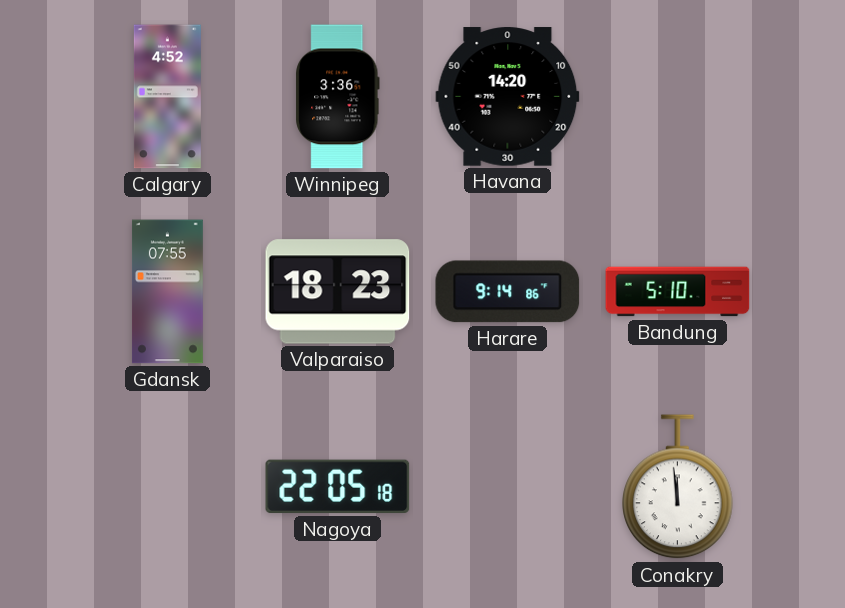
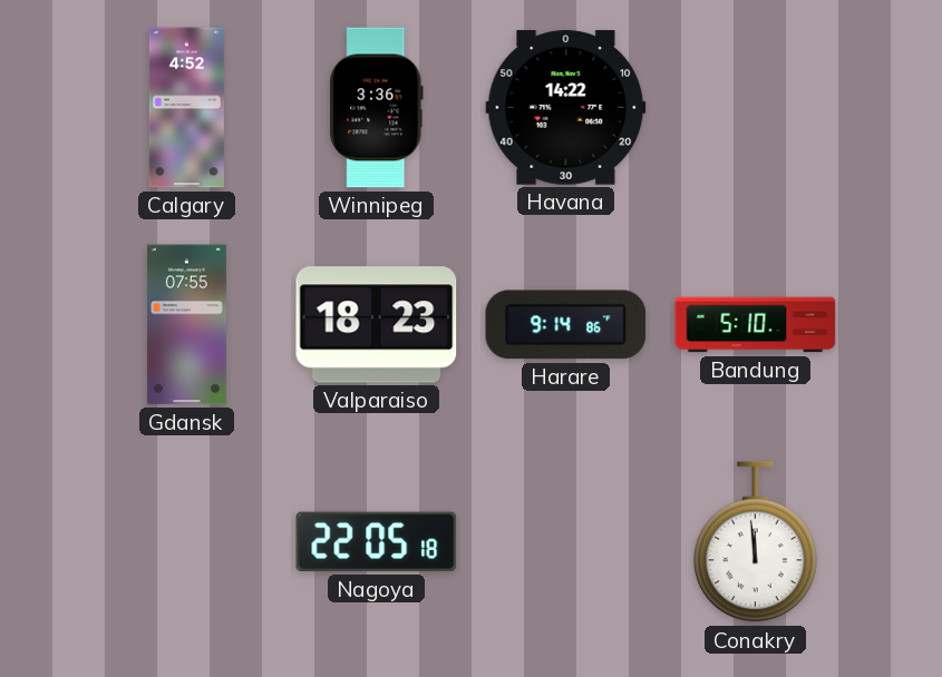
Havana: 14:20 -> 14:22 (566, 108)
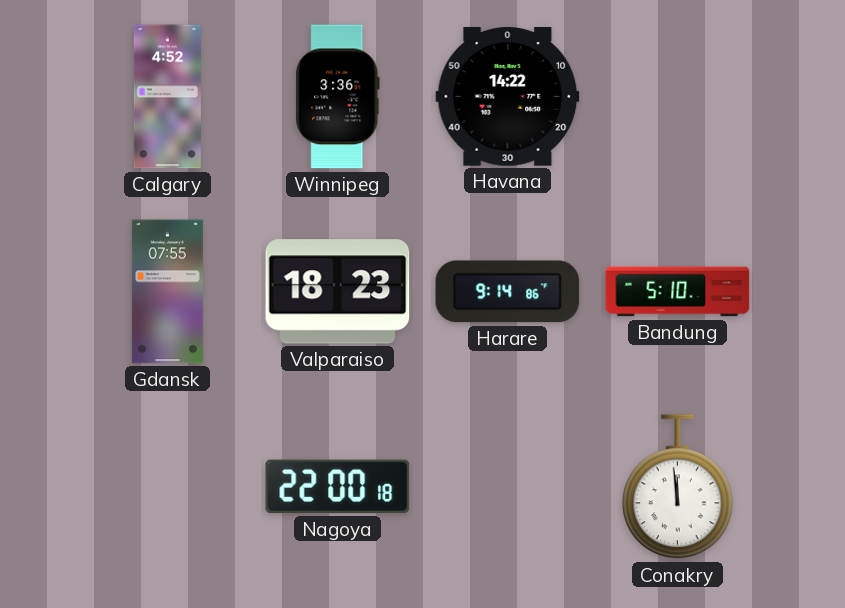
Nagoya: 22:05 -> 22:00 (338, 487)
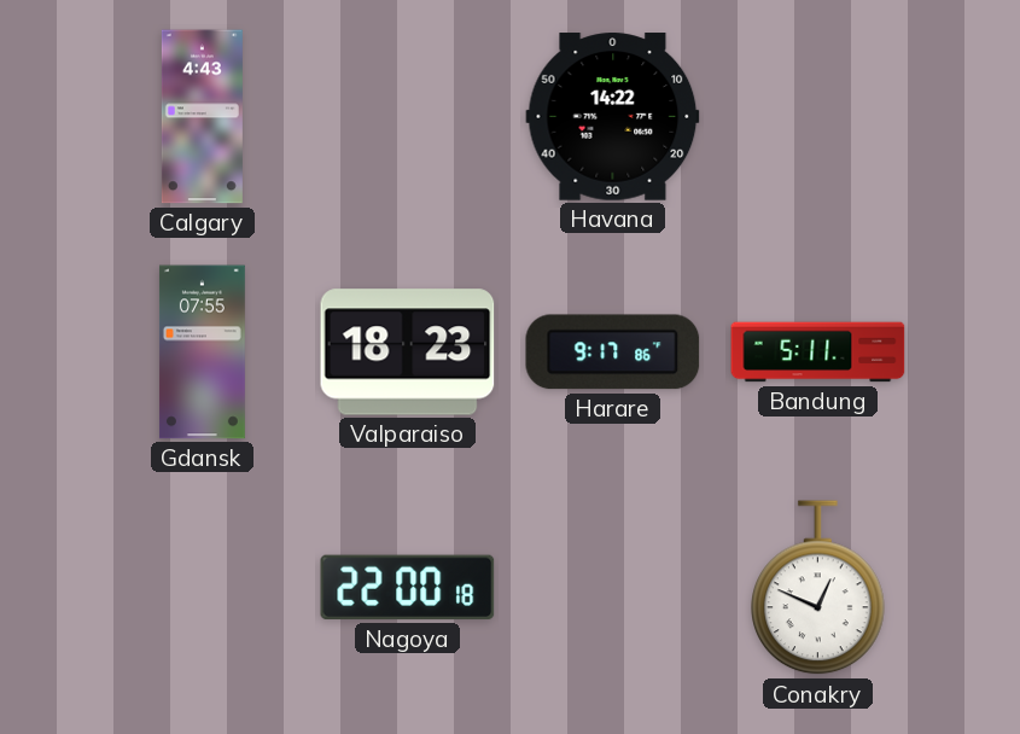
Calgary: 4:52 -> 4:43 (202, 117)
Winnipeg: 3:36 -> none (338, 97)
Harare: 9:14 -> 9:17 (613, 353)
Bandung: 5:10 -> 5:11 (818, 353)
Conakry: 11:59 -> 12:49 (818, 588)
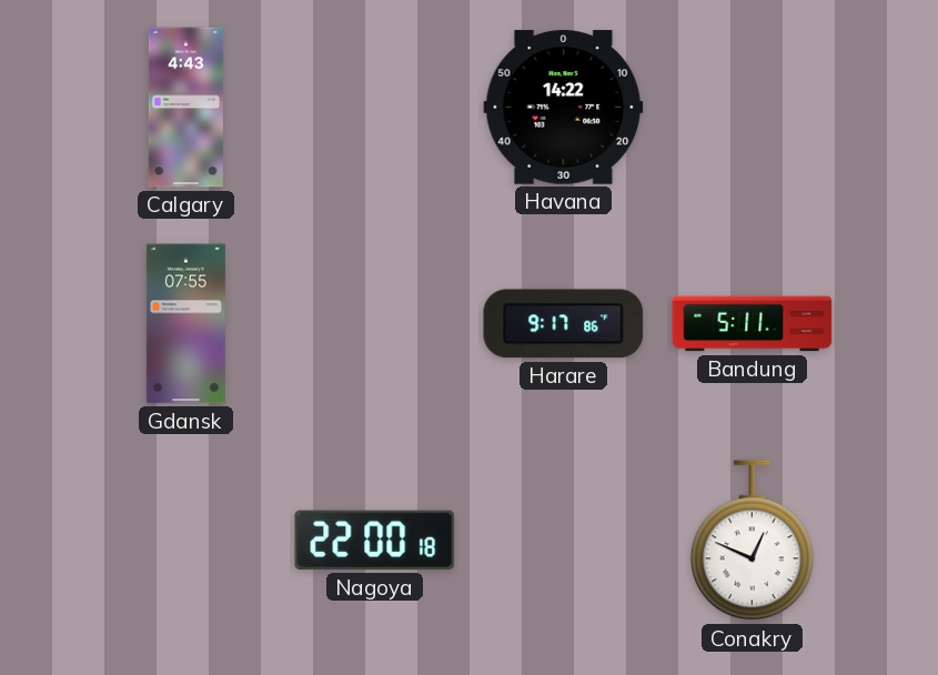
Valparaiso: 18:23 -> none (408, 353)
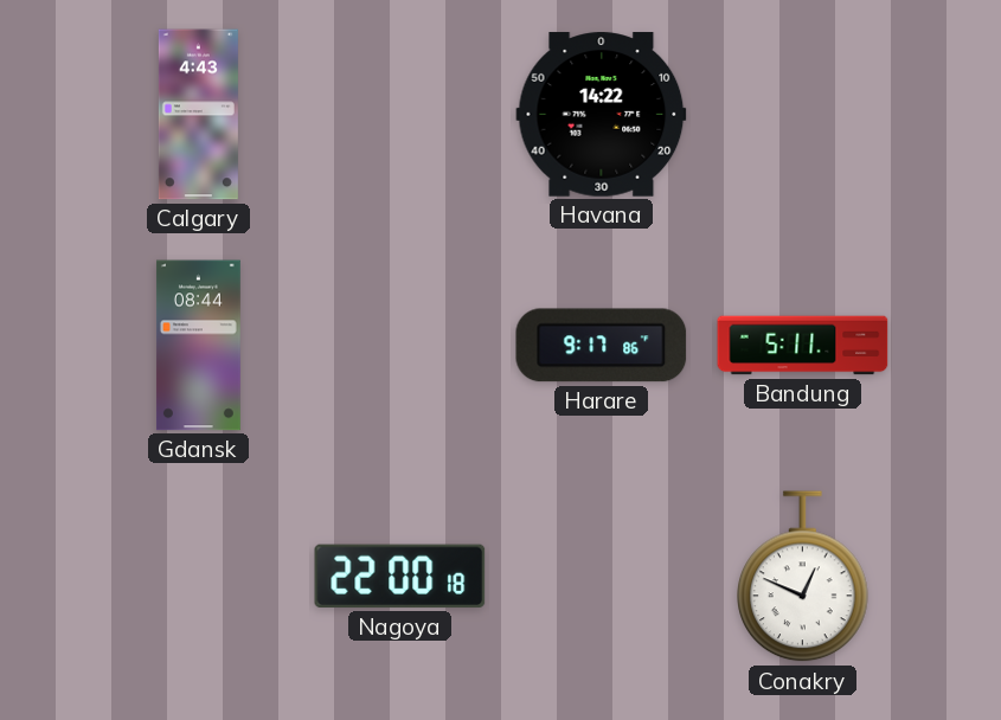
Gdansk: 07:55 -> 08:44 (198, 346)
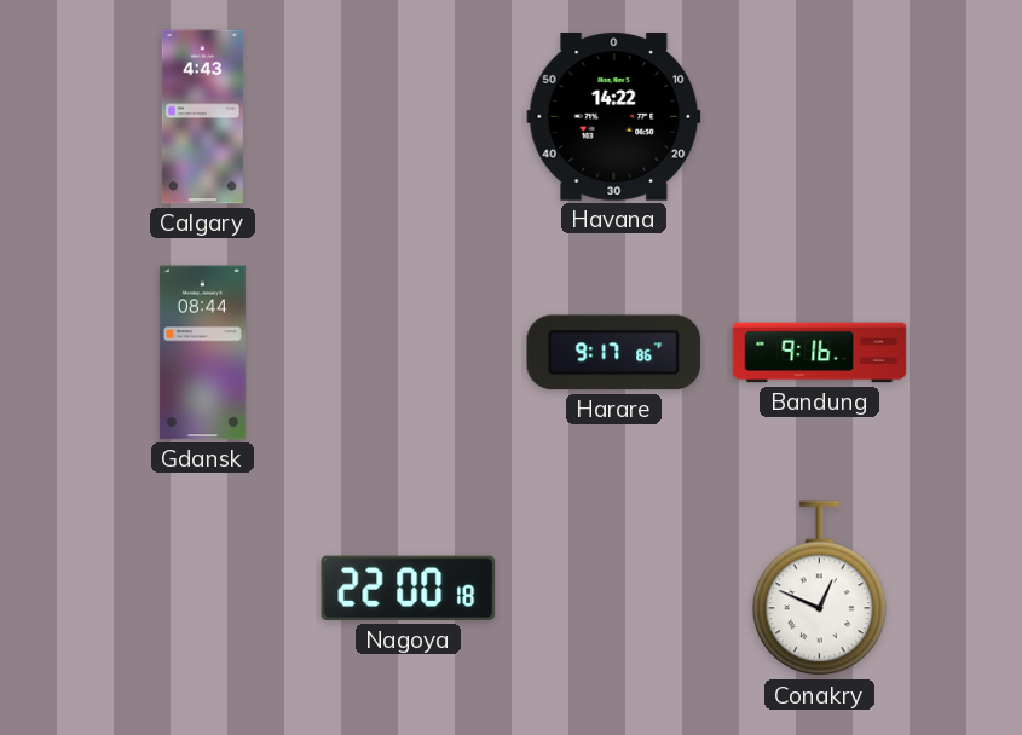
Bandung: 5:11 -> 9:16 (820, 353)
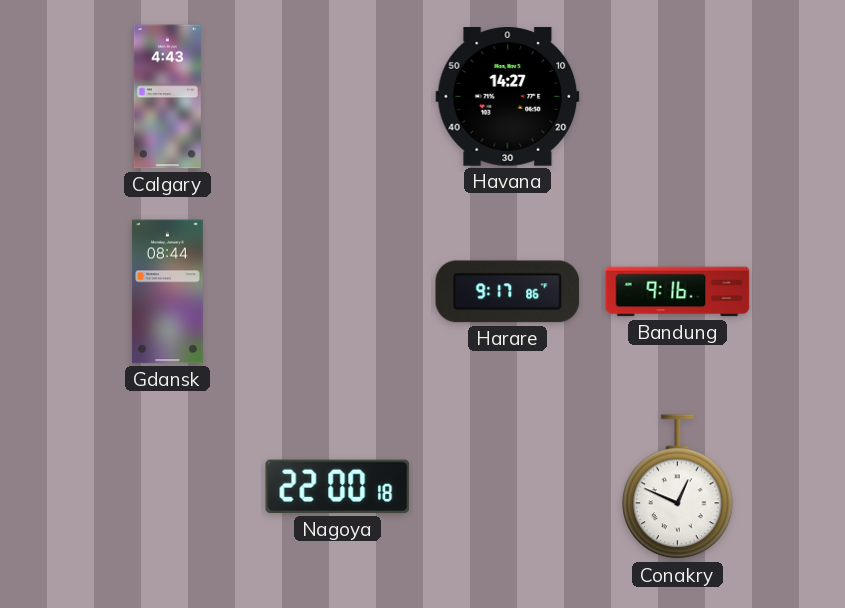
Havana: 14:22 -> 14:27 (508, 97)
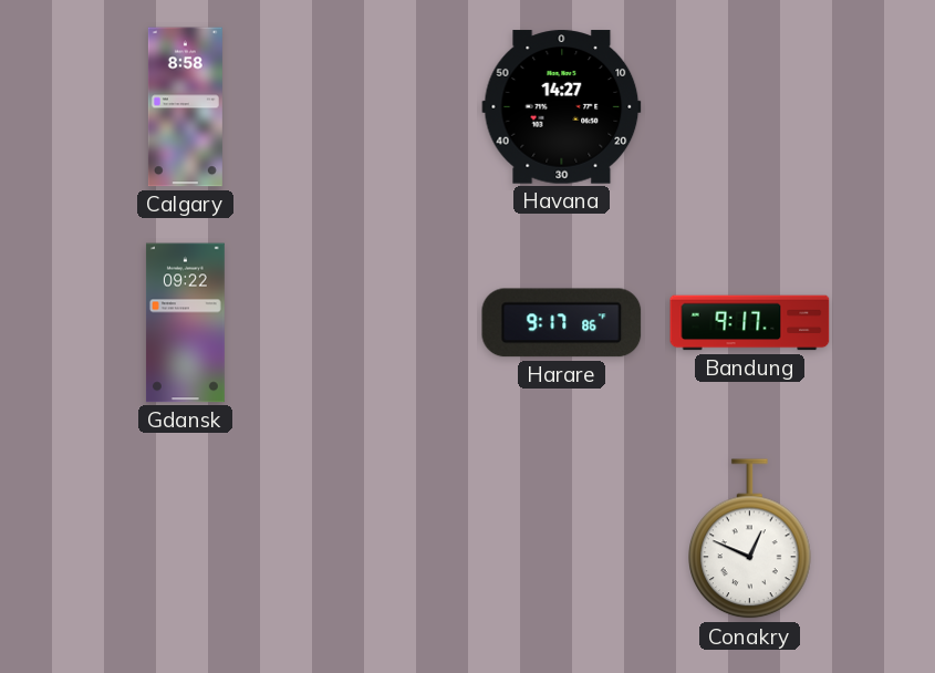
Calgary: 4:43 -> 8:58 (185, 107)
Gdansk: 08:44 -> 09:22 (185, 323)
Bandung: 9:16 -> 9:17 (750, 323)
Nagoya: 22:00 -> none (338, 487)
